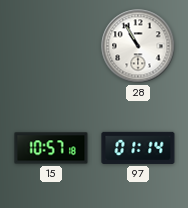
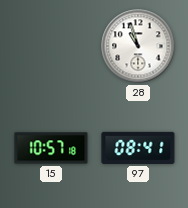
28: 10:55 -> 10:57 (138, 46)
97: 01:14 -> 08:41 (138, 148)
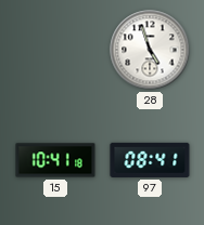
28: 10:57 -> 4:57 (150, 50)
15: 10:57 -> 10:41 (55, 160)
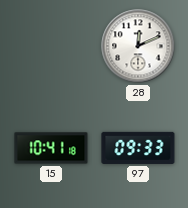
28: 4:57 -> 12:11 (138, 46)
97: 08:41 -> 09:33 (138, 148)
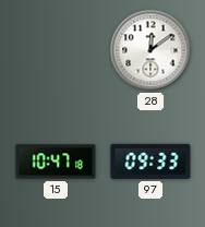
28: 12:11 -> 12:09 (150, 50)
15: 10:41 -> 10:47 (56, 162)
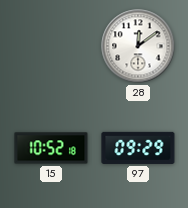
15: 10:47 -> 10:52 (51, 148)
97: 09:33 -> 09:29 (138, 148)
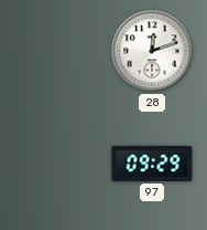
28: 12:09 -> 12:12 (152, 51)
15: 10:52 -> none (51, 148)
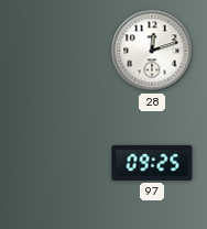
97: 09:29 -> 09:25 (152, 163)
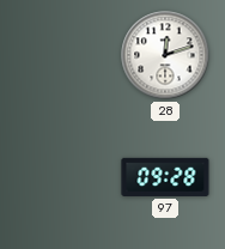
97: 09:25 -> 09:28 (165, 177)
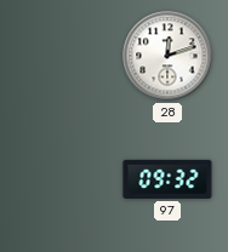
97: 09:28 -> 09:32 (167, 179)
